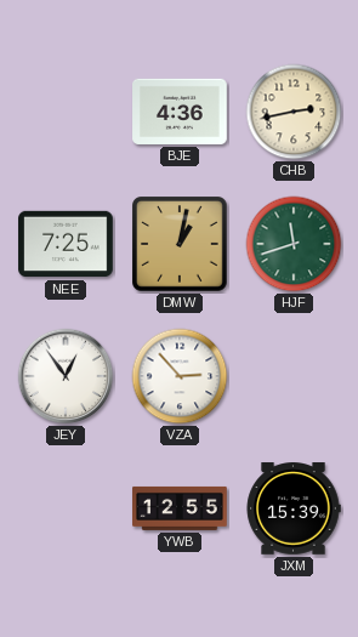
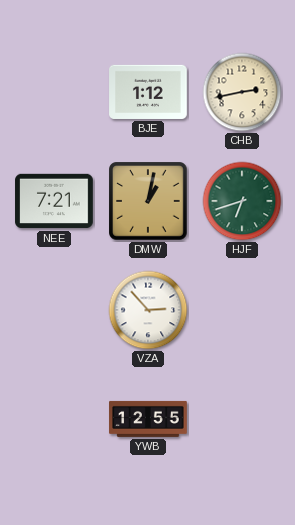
BJE: 4:36 -> 1:12 (148, 92)
NEE: 7:25 -> 7:21 (54, 201)
HJF: 11:42 -> 6:42 (242, 201)
JEY: 12:54 -> none (66, 376)
JXM: 15:39 -> none (294, 508)
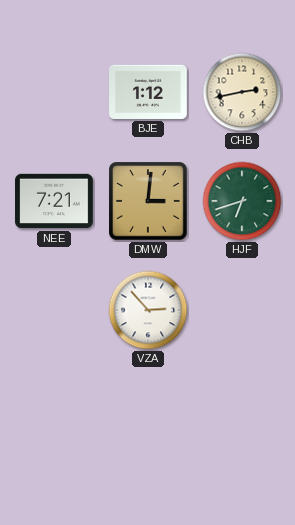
DMW: 1:02 -> 3:01 (149, 202)
YWB: 12:55 -> none (148, 419)
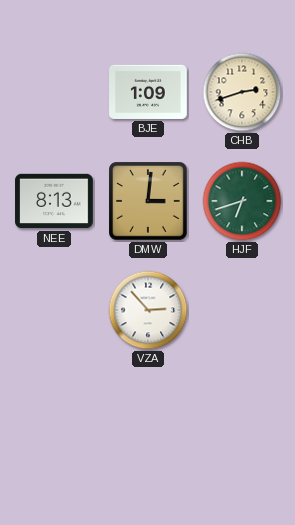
BJE: 1:12 -> 1:09 (148, 92)
CHB: 2:43 -> 2:42 (242, 92)
NEE: 7:21 -> 8:13 (54, 201)
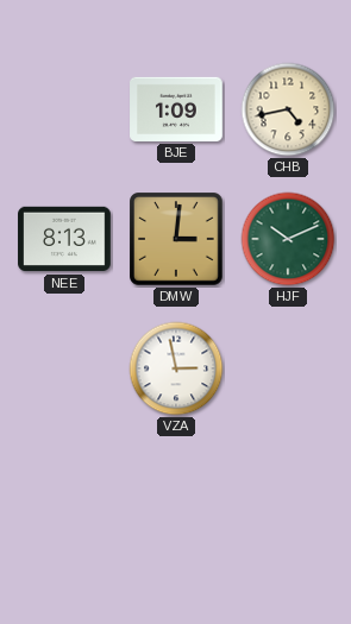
CHB: 2:42 -> 4:43 (288, 109)
HJF: 6:42 -> 10:11 (288, 239)
VZA: 2:53 -> 2:58 (176, 368)
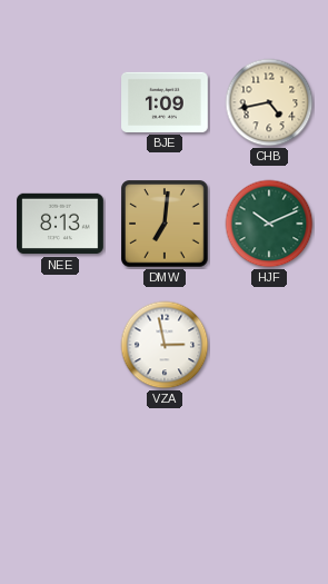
DMW: 3:01 -> 7:01 (166, 225)
